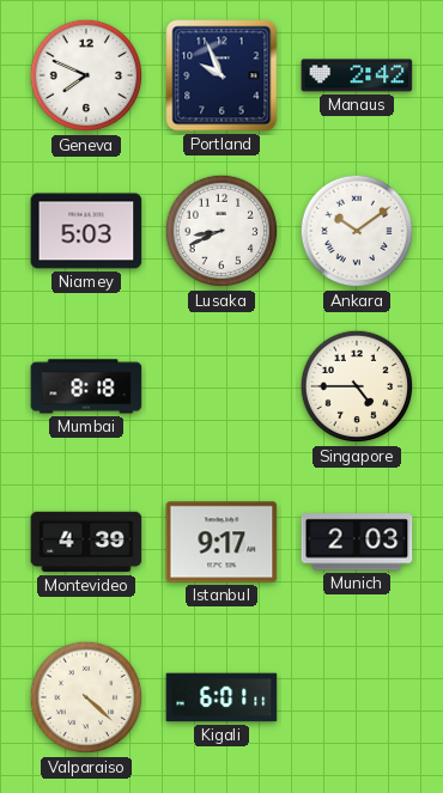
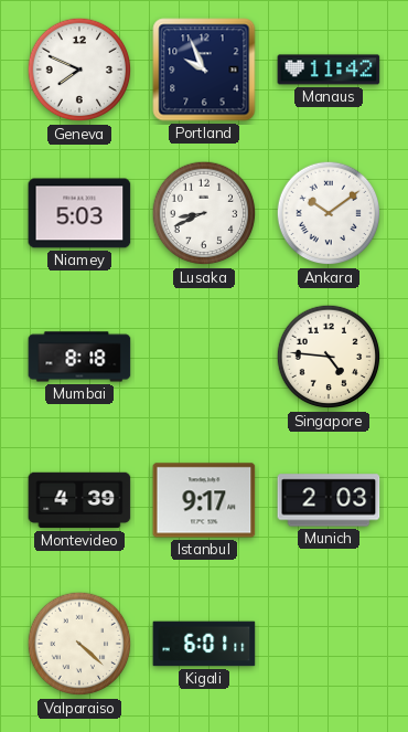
Manaus: 2:42 -> 11:42 (329, 70)
Singapore: 4:45 -> 4:46 (329, 357)
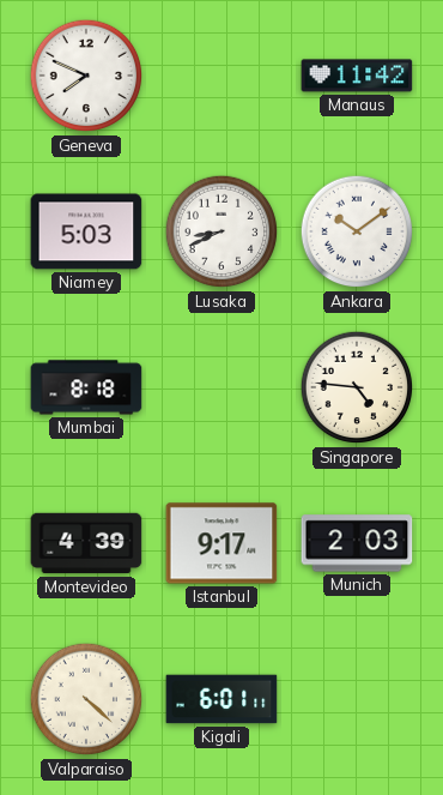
Portland: 9:56 -> none (204, 70)
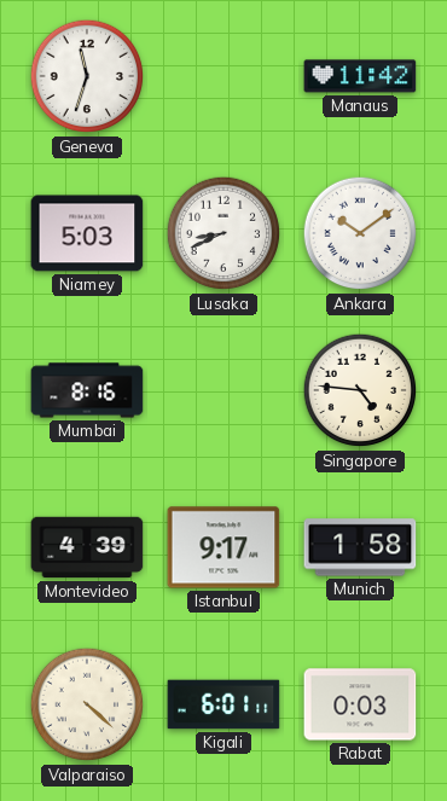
Geneva: 7:49 -> 11:33 (87, 76)
Mumbai: 8:18 -> 8:16 (87, 390)
Munich: 2:03 -> 1:58 (360, 547)
Rabat: none -> 0:03 (360, 704)
